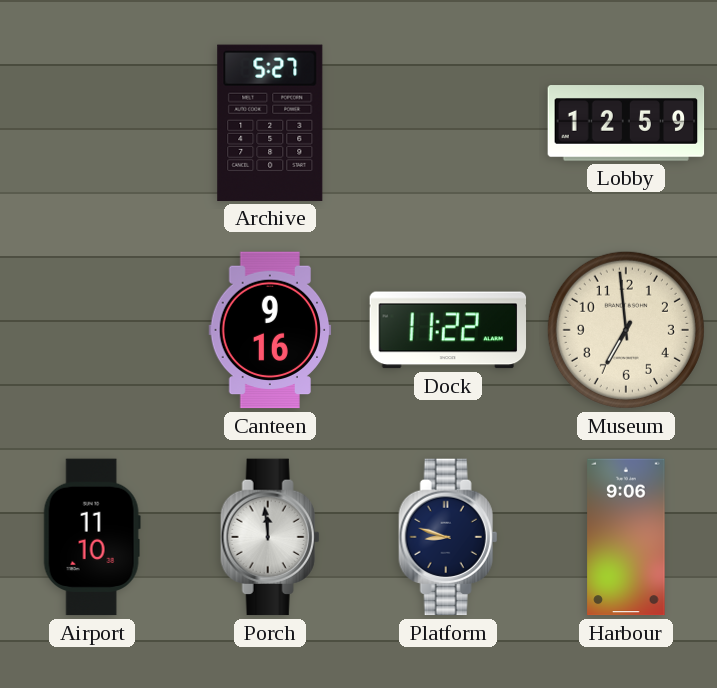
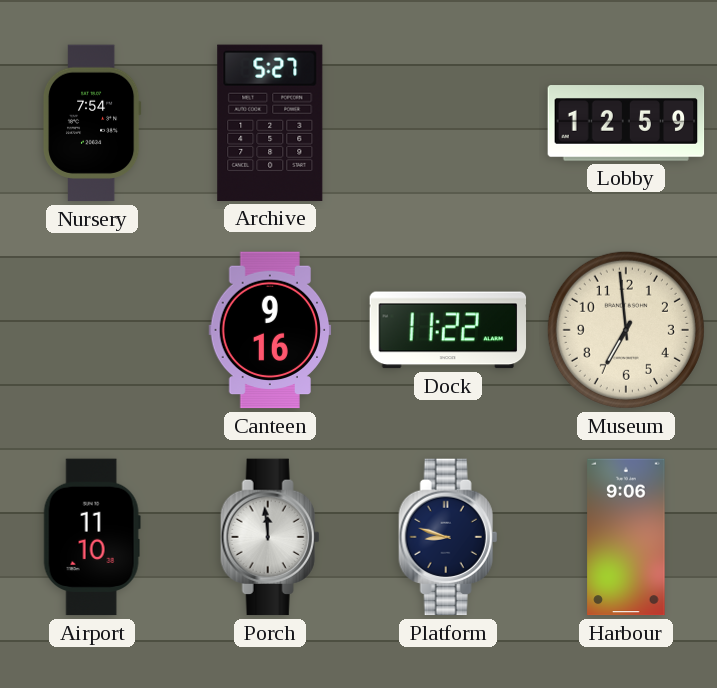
Nursery: none -> 7:54 (92, 123)
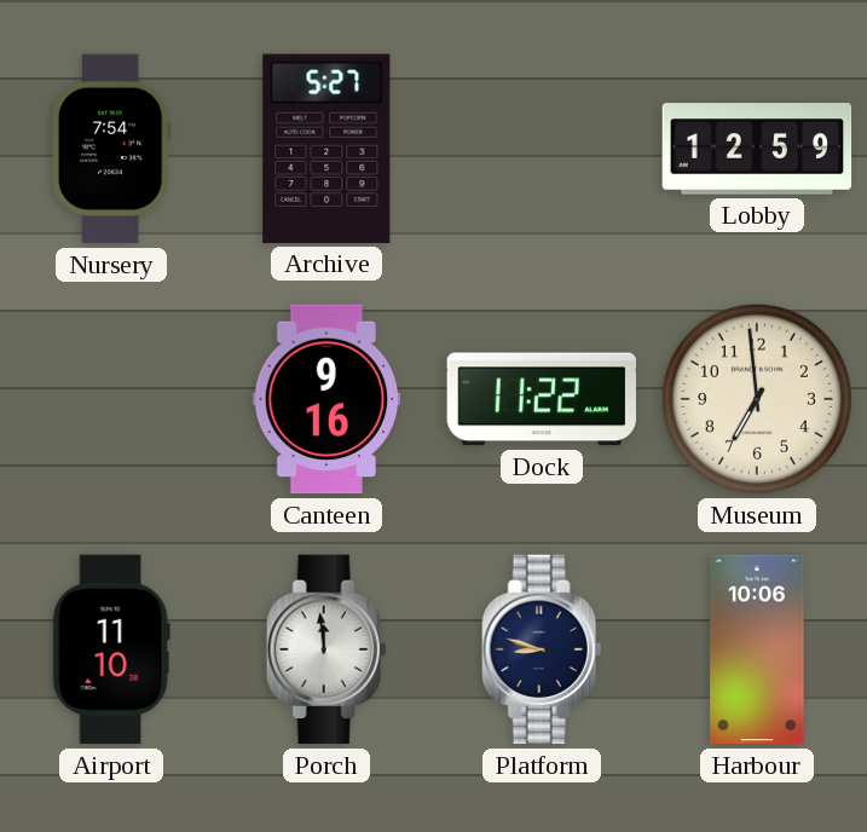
Harbour: 9:06 -> 10:06 (757, 649)
